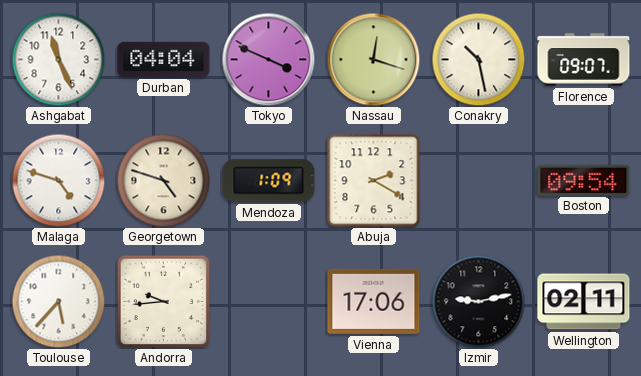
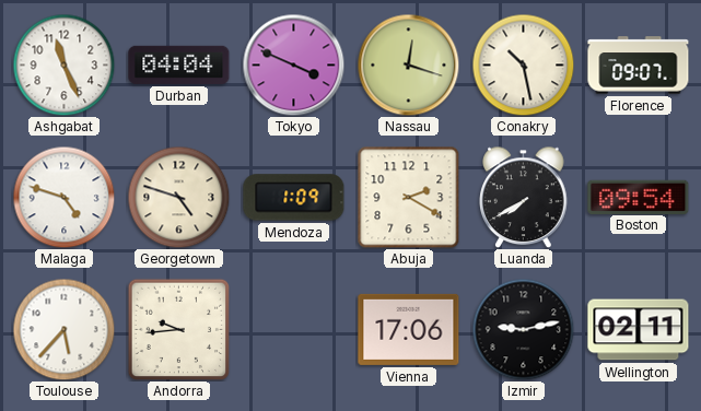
Luanda: none -> 7:40 (524, 197)
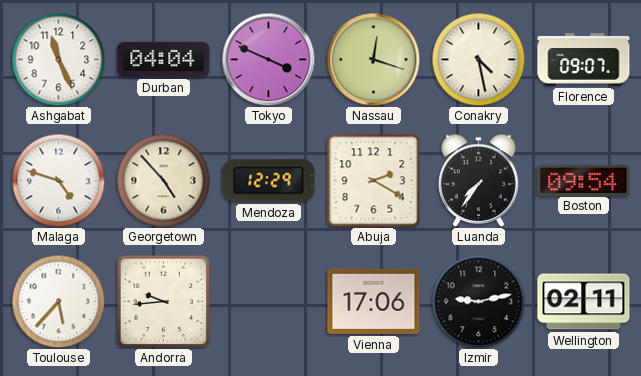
Conakry: 10:28 -> 4:28 (478, 59)
Georgetown: 4:48 -> 4:53 (163, 180)
Mendoza: 1:09 -> 12:29 (269, 181)
Luanda: 7:40 -> 7:36 (479, 180)
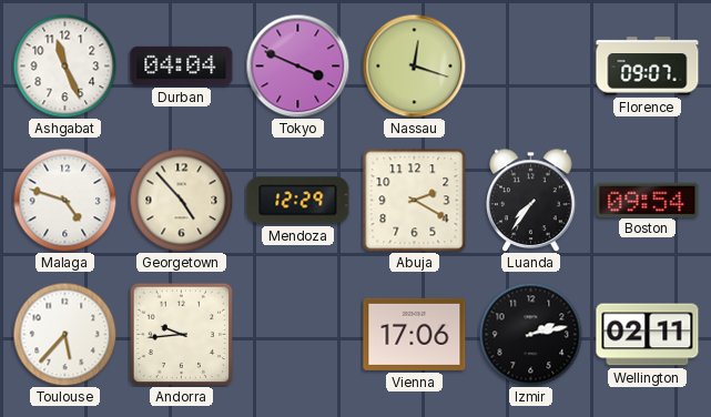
Conakry: 4:28 -> none (478, 59)
Izmir: 9:13 -> 2:13 (530, 334)
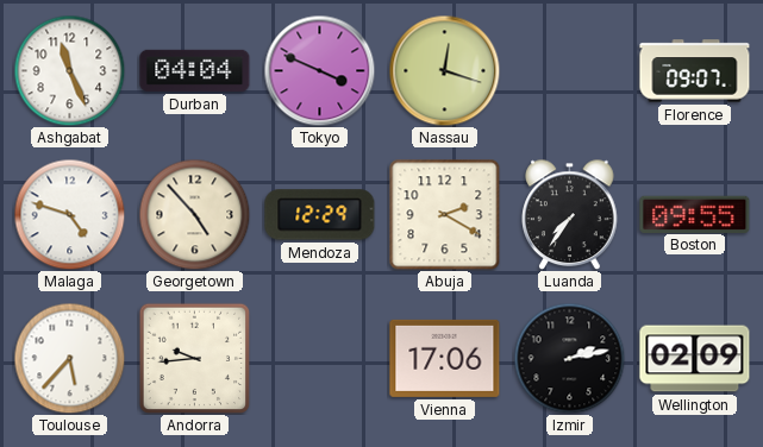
Boston: 09:54 -> 09:55 (695, 214)
Wellington: 02:11 -> 02:09 (695, 359)
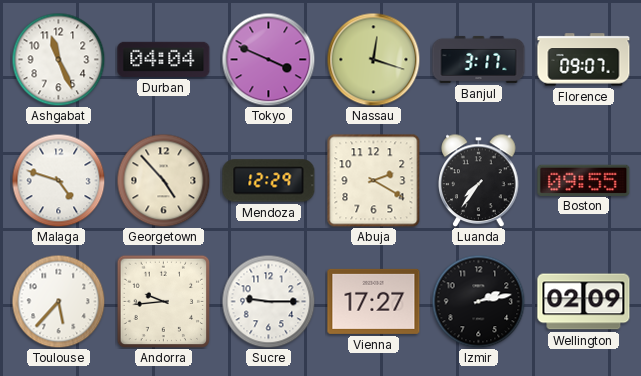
Banjul: none -> 3:17 (479, 59)
Sucre: none -> 9:15 (268, 301)
Vienna: 17:06 -> 17:27 (374, 301)
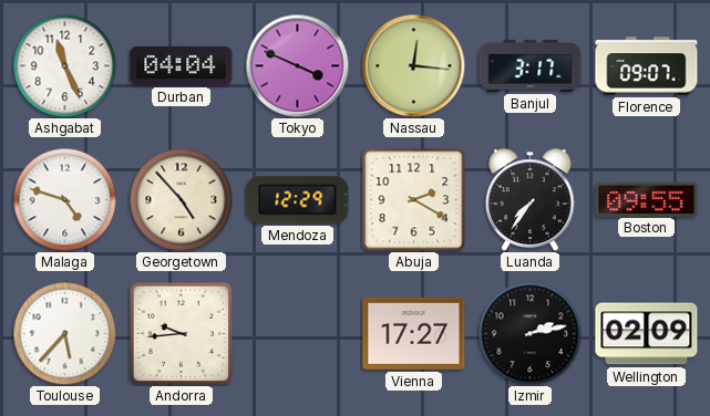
Nassau: 12:18 -> 12:16 (413, 65)
Sucre: 9:15 -> none (268, 301)
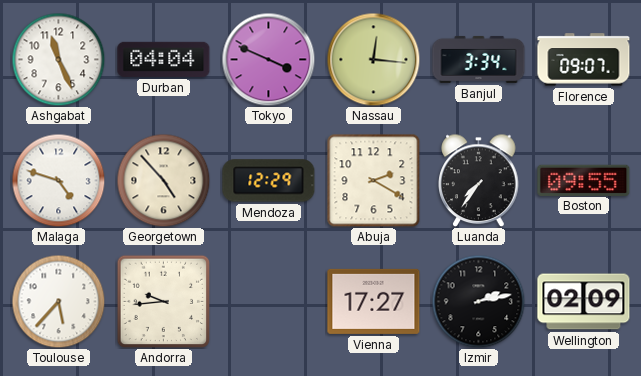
Banjul: 3:17 -> 3:34 (479, 59)
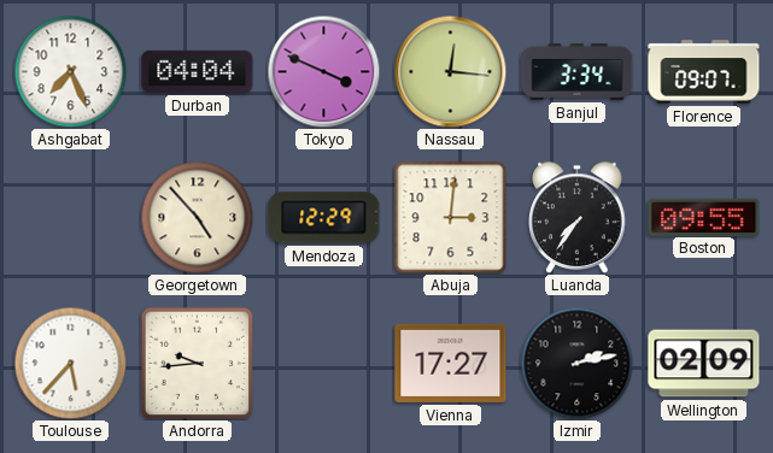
Ashgabat: 11:26 -> 7:26 (70, 71)
Malaga: 4:48 -> none (58, 180)
Abuja: 2:20 -> 3:01 (450, 217)
